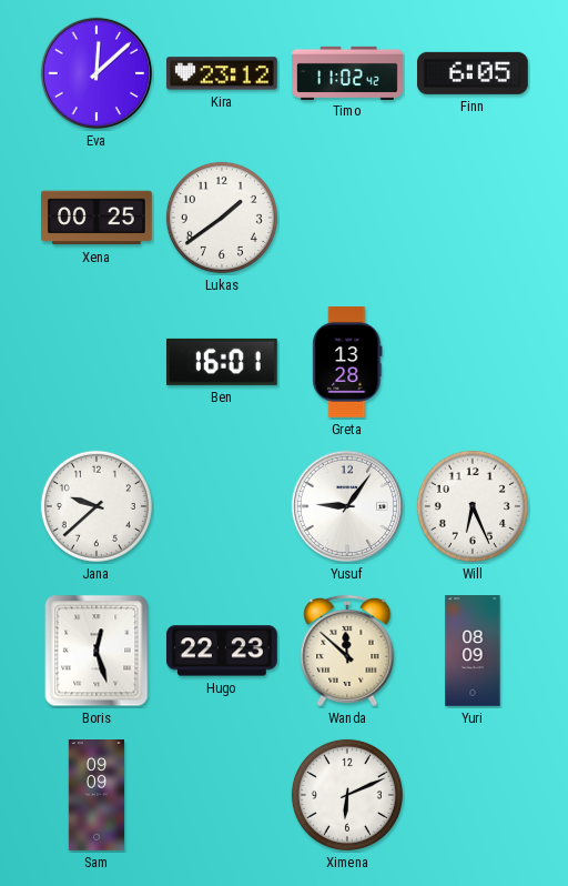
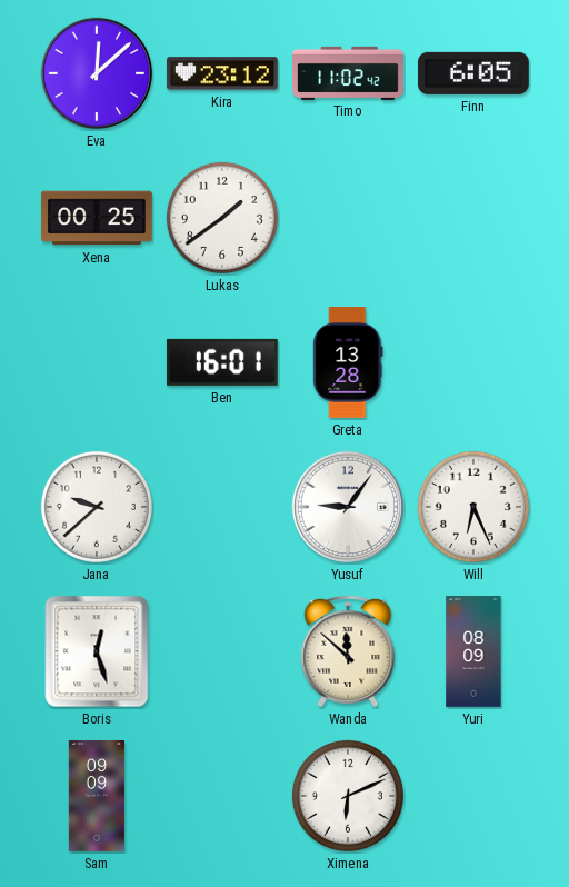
Hugo: 22:23 -> none (222, 651)
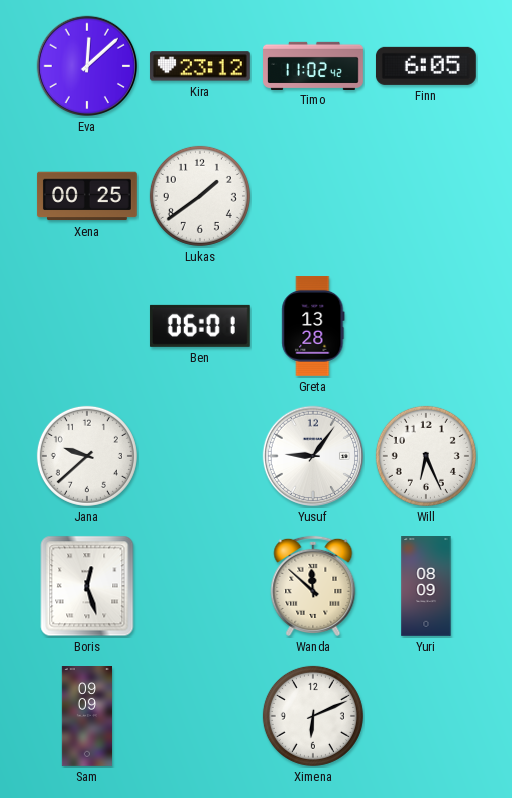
Ben: 16:01 -> 06:01 (200, 326)
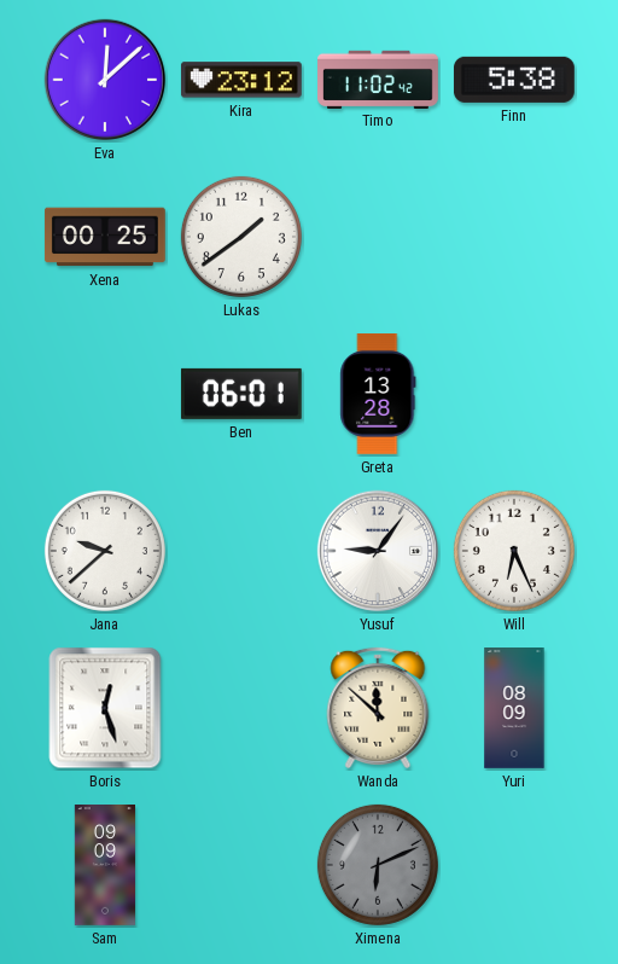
Finn: 6:05 -> 5:38 (514, 80)
Ximena dial: white -> grey (378, 865)
